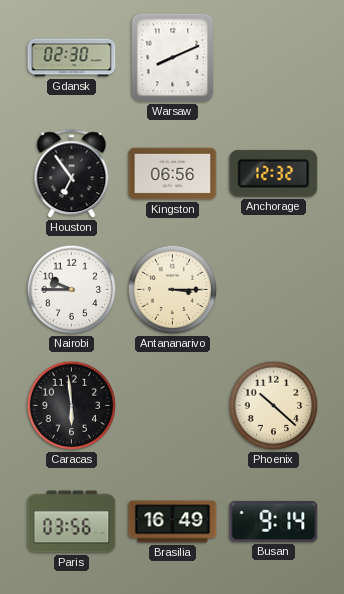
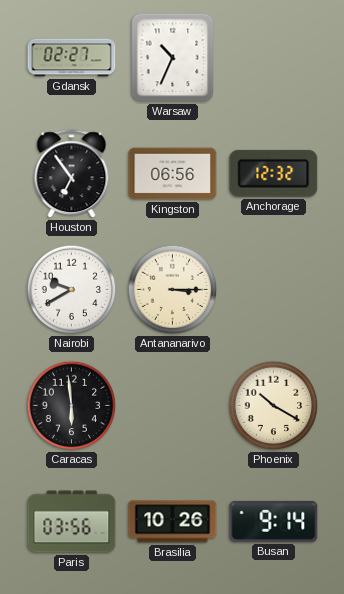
Gdansk: 02:30 -> 02:27 (72, 58)
Warsaw: 8:11 -> 10:34 (173, 58)
Nairobi: 9:45 -> 9:40 (72, 290)
Phoenix: 10:22 -> 10:20 (274, 406)
Brasilia: 16:49 -> 10:26 (173, 522)
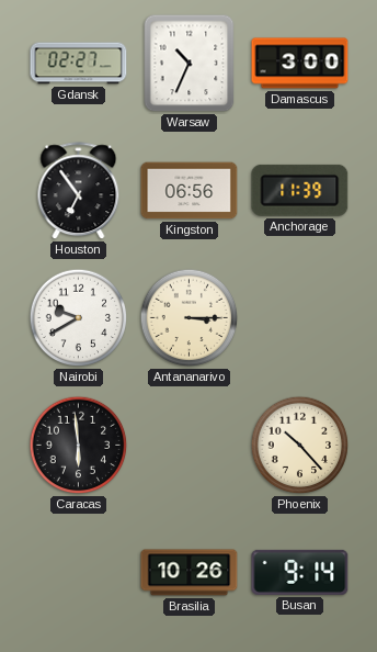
Damascus: none -> 3:00 (300, 64)
Anchorage: 12:32 -> 11:39 (300, 190)
Phoenix: 10:20 -> 10:23 (300, 446)
Paris: 03:56 -> none (72, 522)
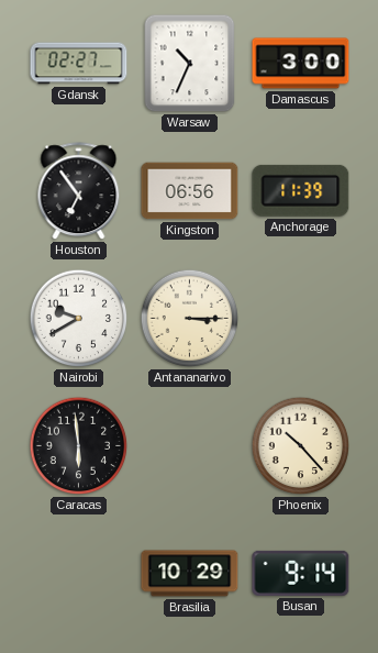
Brasilia: 10:26 -> 10:29 (190, 574)
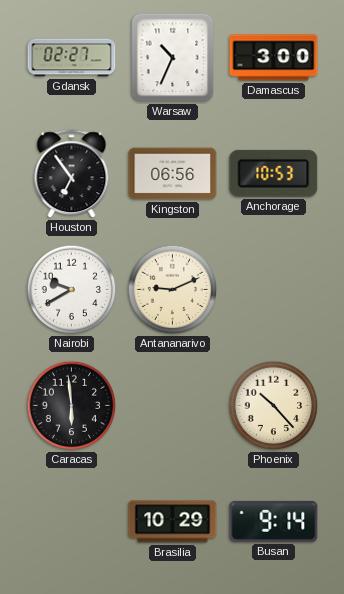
Anchorage: 11:39 -> 10:53 (274, 173)
Antananarivo: 3:15 -> 9:11 (173, 290)
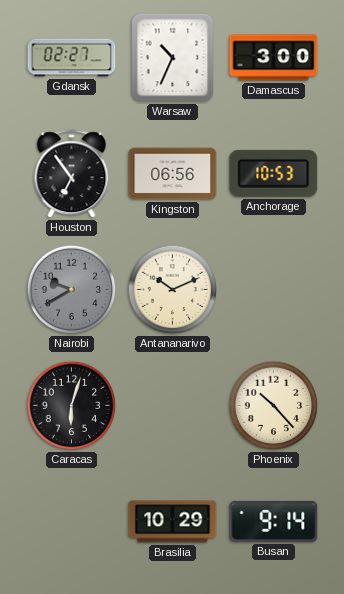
Nairobi dial: white -> grey (72, 290)
Antananarivo: 9:11 -> 10:11 (173, 290)
Caracas: 5:59 -> 6:03 (72, 406)
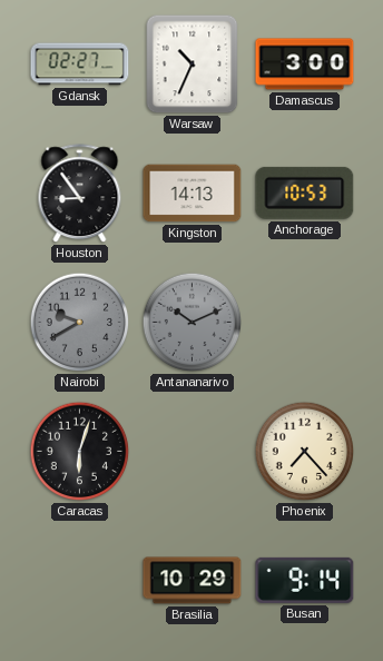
Houston: 6:54 -> 8:54 (80, 194)
Kingston: 06:56 -> 14:13 (193, 194)
Antananarivo dial: cream -> grey (193, 323)
Phoenix: 10:23 -> 7:23 (305, 452)
